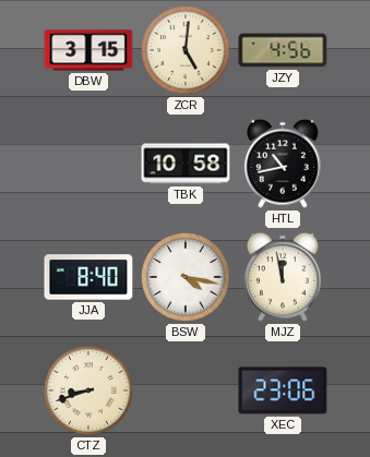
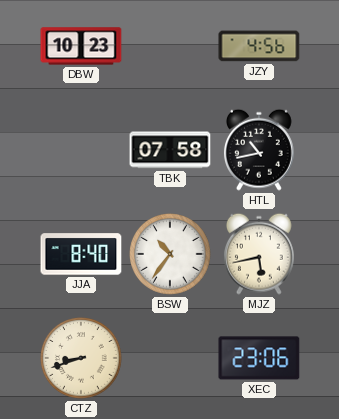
DBW: 3:15 -> 10:23 (81, 46)
ZCR: 5:01 -> none (187, 51)
TBK: 10:58 -> 07:58 (170, 150)
BSW: 4:17 -> 10:36 (171, 255)
MJZ: 11:58 -> 5:43 (259, 254)
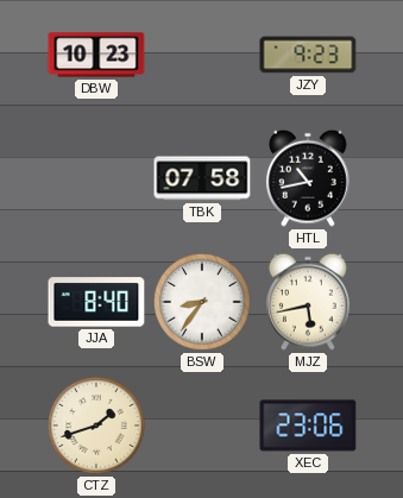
JZY: 4:56 -> 9:23 (308, 55)
BSW: 10:36 -> 8:36 (203, 303)
CTZ: 8:42 -> 1:42 (97, 427)
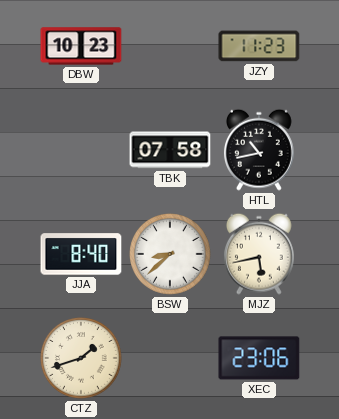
JZY: 9:23 -> 11:23 (259, 46)
BSW: 8:36 -> 8:38 (171, 255)
